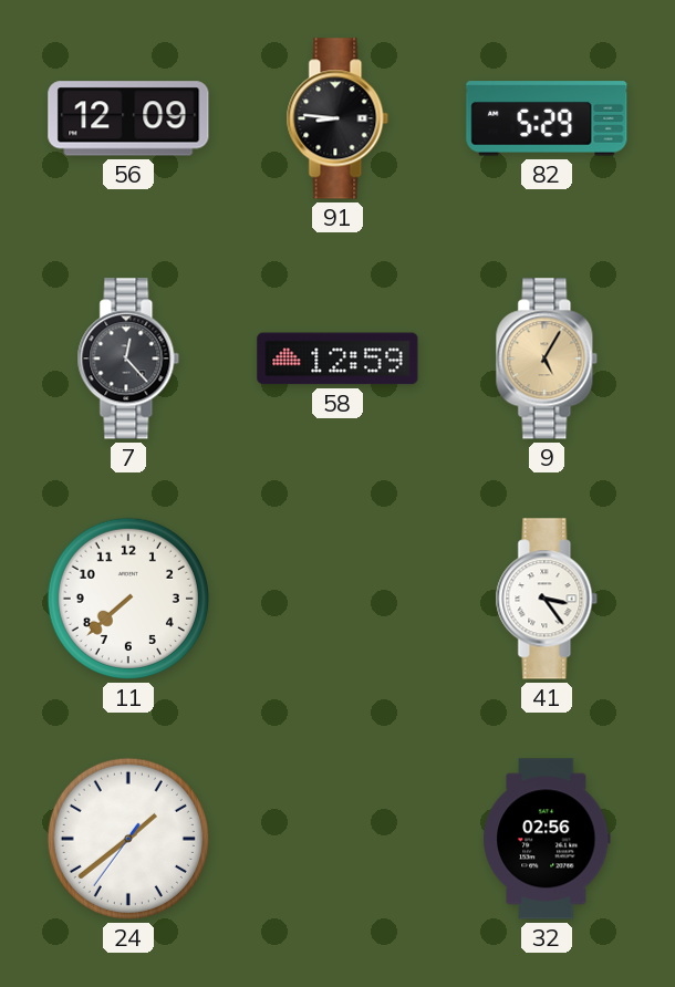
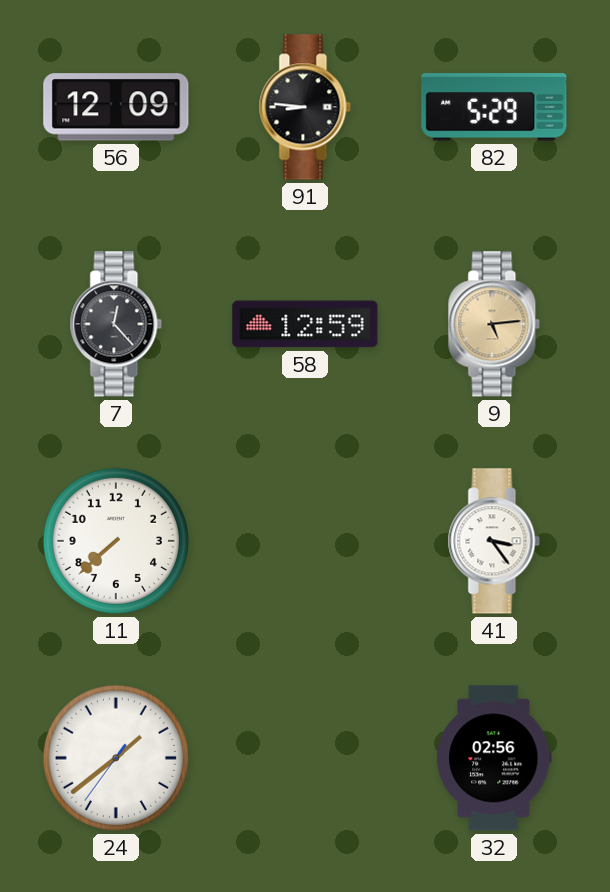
9: 5:05 -> 5:14 (494, 324)
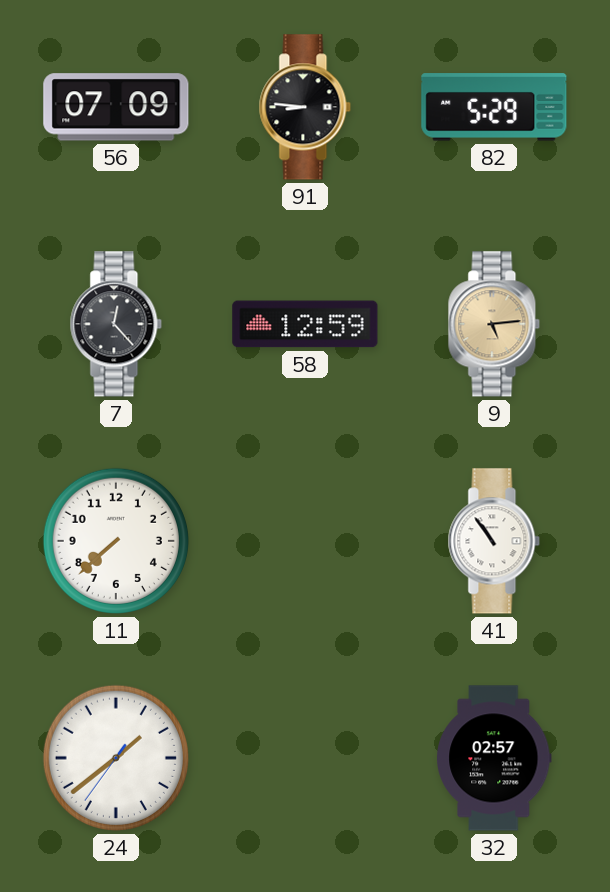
56: 12:09 -> 07:09 (116, 107)
41: 3:24 -> 10:54 (494, 541)
32: 02:56 -> 02:57 (494, 758)
